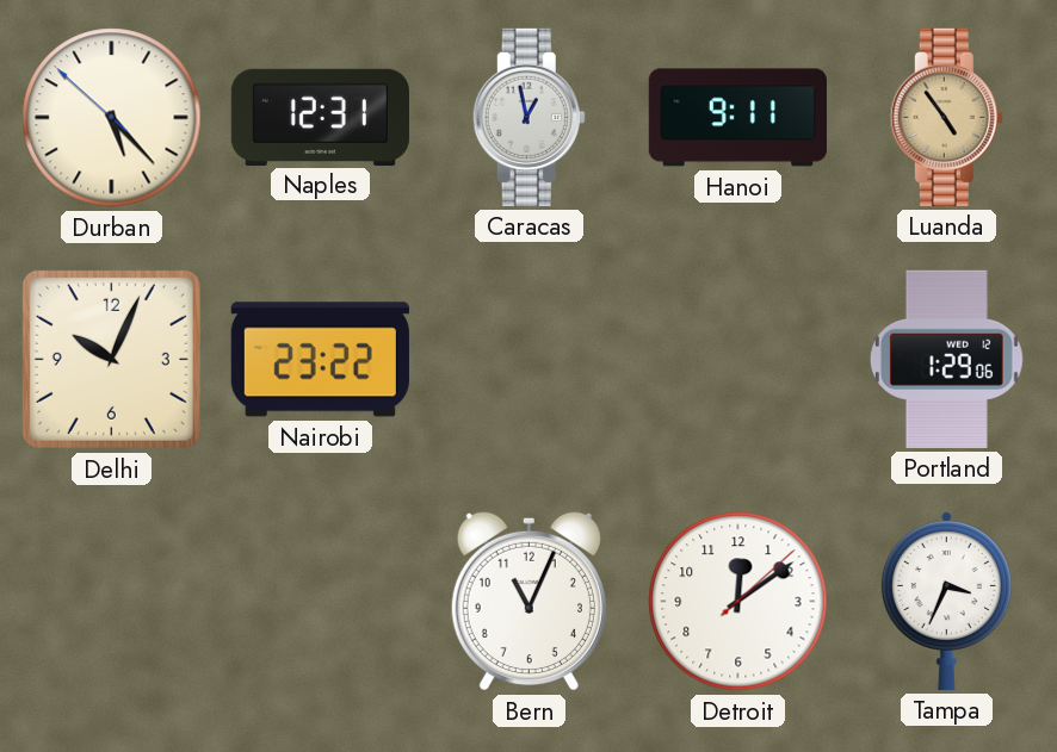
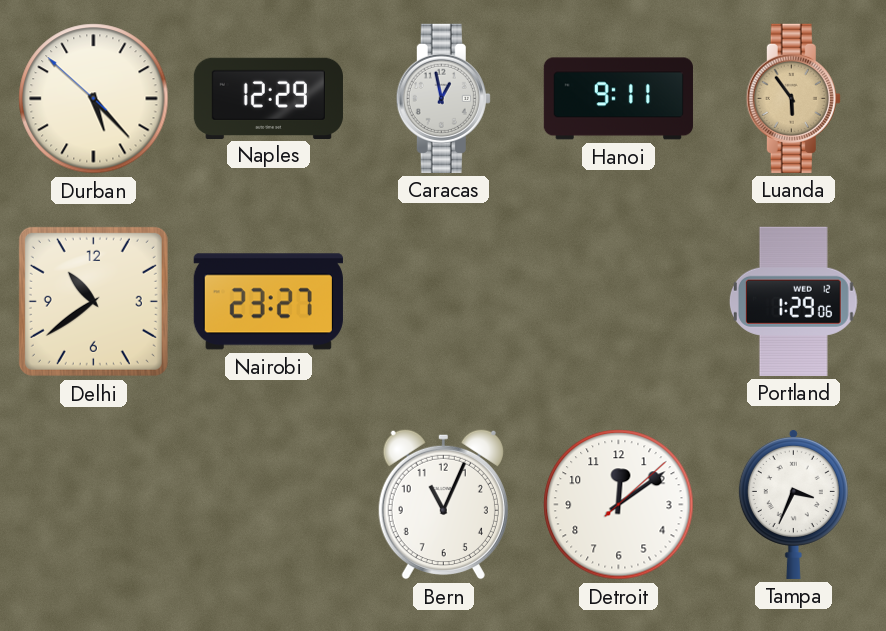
Naples: 12:31 -> 12:29 (268, 98)
Luanda: 4:54 -> 5:54 (793, 98)
Delhi: 10:04 -> 10:39 (93, 301)
Nairobi: 23:22 -> 23:27 (268, 302)
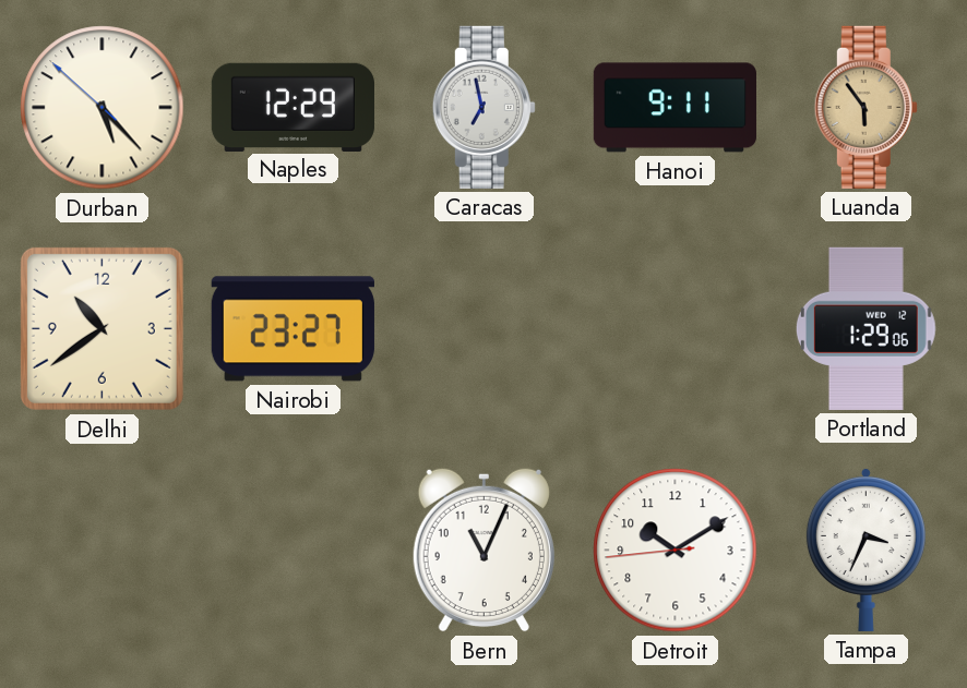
Caracas: 12:58 -> 6:58 (484, 107)
Detroit: 12:09 -> 10:09 (676, 551)
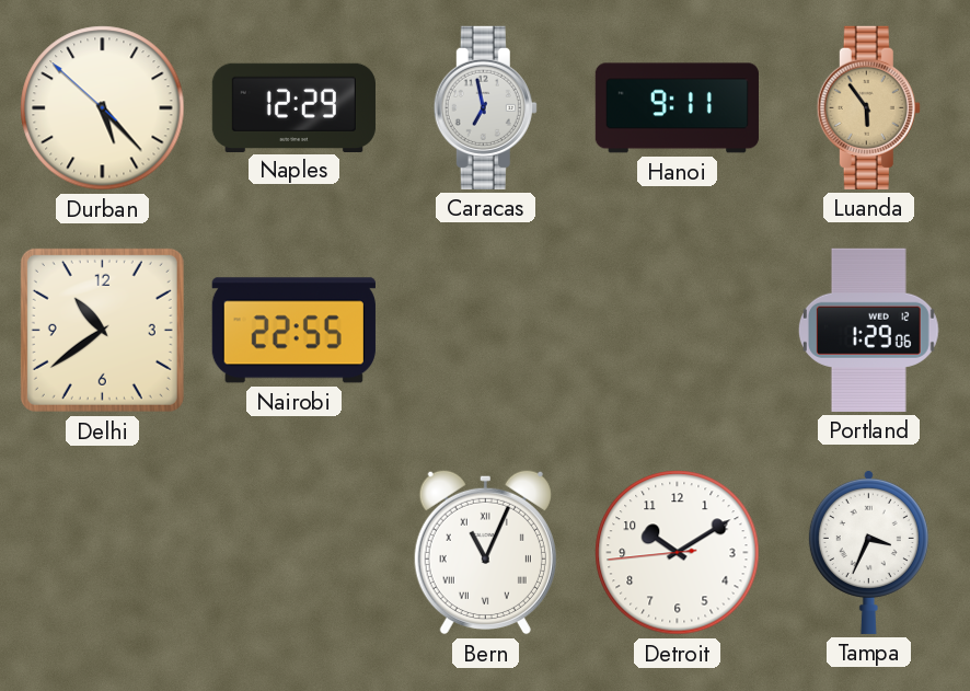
Nairobi: 23:27 -> 22:55 (293, 331)
Bern numerals: Arabic -> Roman (485, 552)
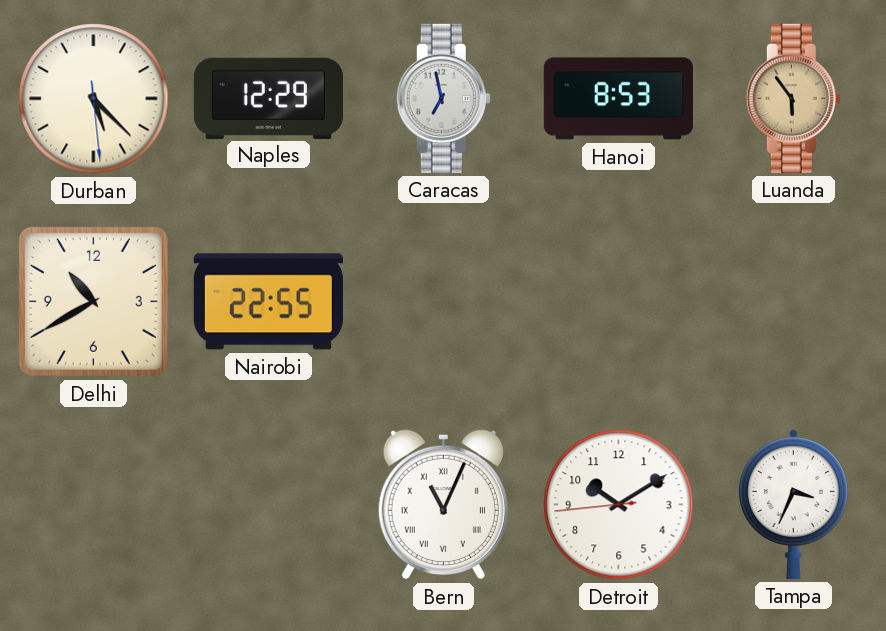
Durban: 5:22:52 -> 5:22:29 (94, 99)
Hanoi: 9:11 -> 8:53 (618, 99)
Delhi: 10:39 -> 10:40 (93, 301)
Portland: 1:29 -> none (868, 330)
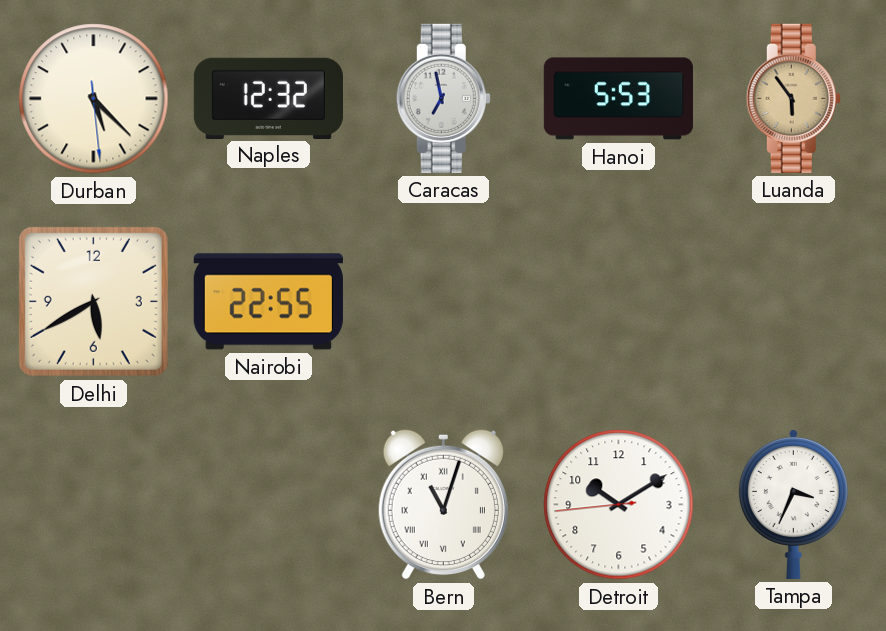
Naples: 12:29 -> 12:32 (268, 98)
Hanoi: 8:53 -> 5:53 (618, 99)
Delhi: 10:40 -> 5:40 (93, 301)
Bern: 11:04 -> 11:03 (443, 504)
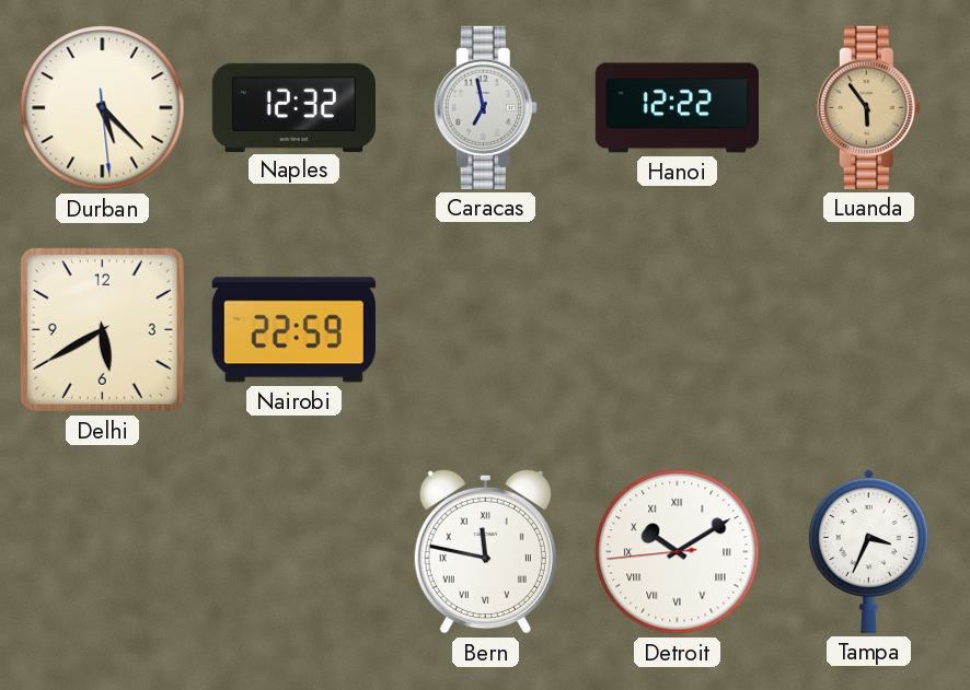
Hanoi: 5:53 -> 12:22 (677, 108)
Nairobi: 22:55 -> 22:59 (293, 330)
Bern: 11:03 -> 11:47 (485, 551)
Detroit numerals: Arabic -> Roman (678, 552)
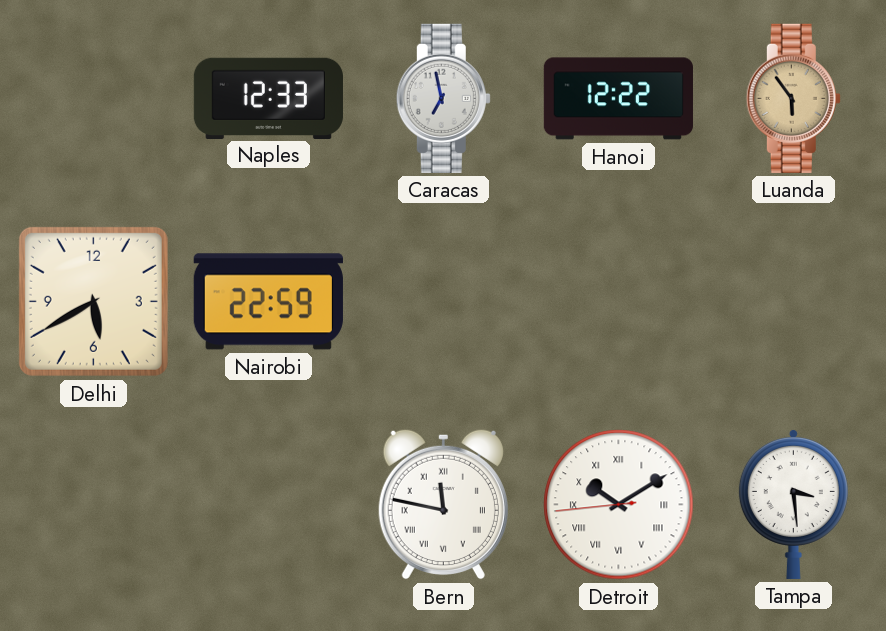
Durban: 5:22 -> none (103, 108)
Naples: 12:32 -> 12:33 (268, 98)
Tampa: 3:34 -> 3:29 (793, 504)
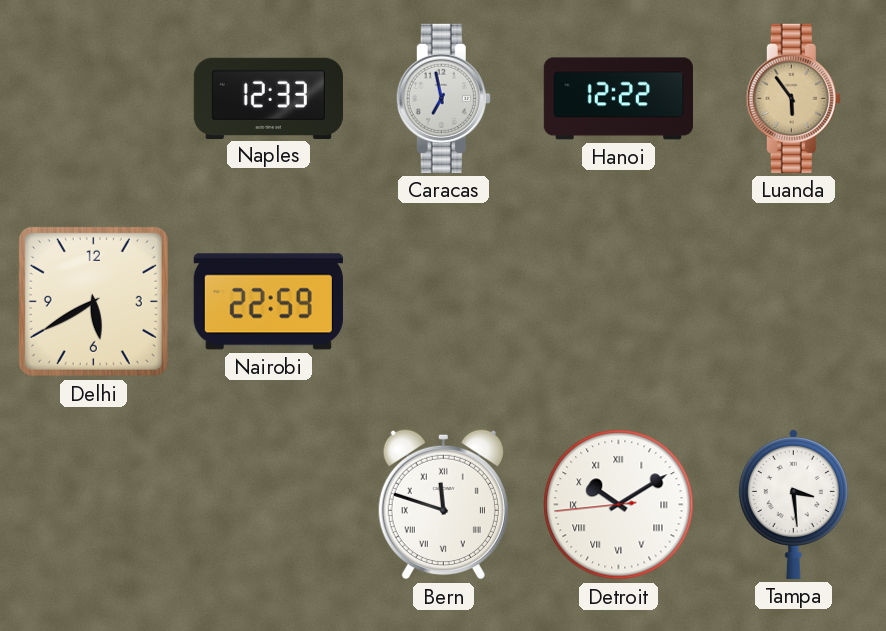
Bern: 11:47 -> 11:48 (443, 504)
